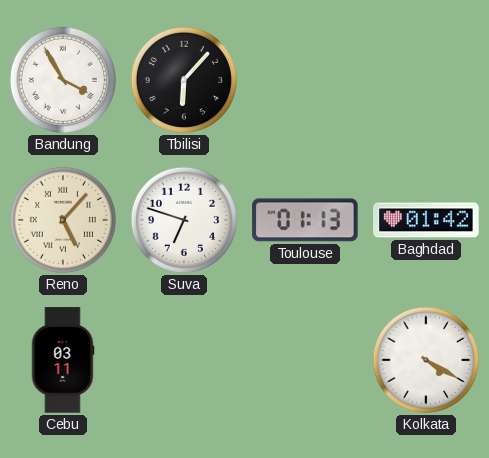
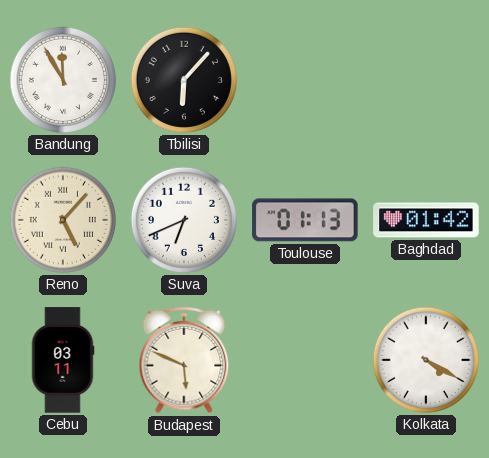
Bandung: 3:55 -> 11:55 (63, 80)
Suva: 6:48 -> 6:41 (184, 220)
Budapest: none -> 5:49 (184, 360)
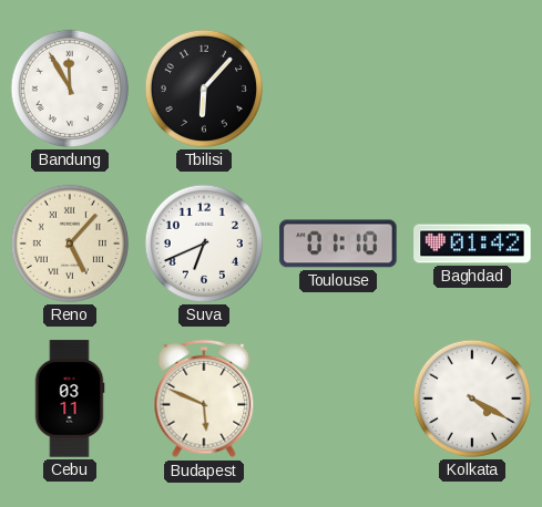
Toulouse: 01:13 -> 01:10 (338, 244)
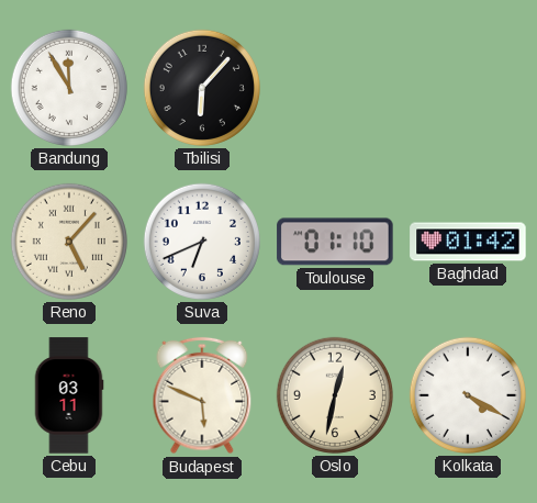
Oslo: none -> 12:32 (335, 395)
